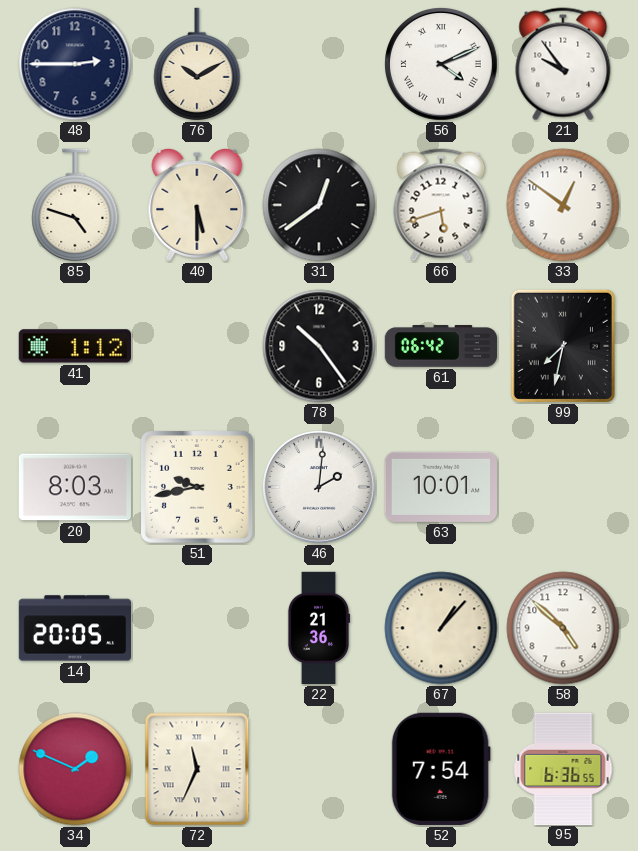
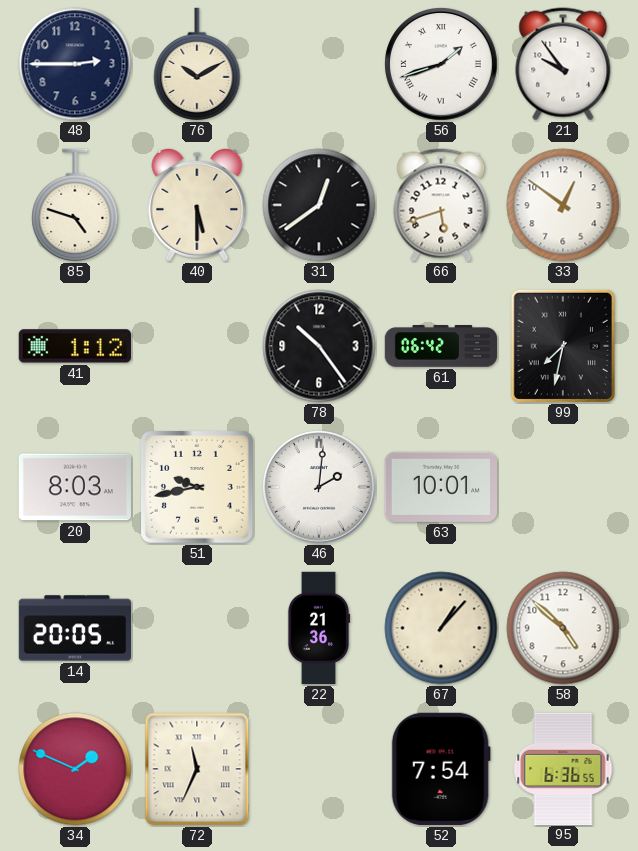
56: 4:11 -> 1:42 (442, 65)
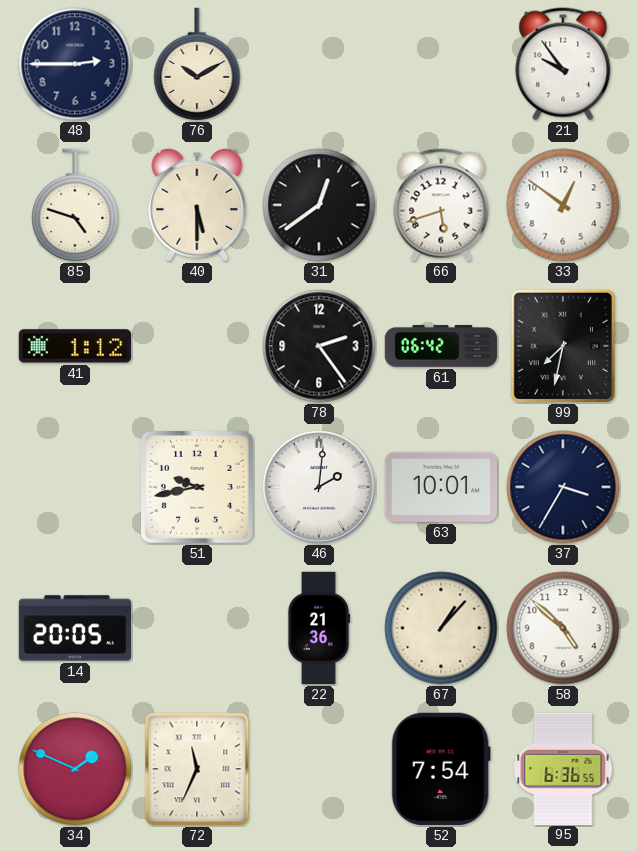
56: 1:42 -> none (442, 65)
78: 10:24 -> 2:24 (319, 346)
20: 8:03 -> none (75, 487)
37: none -> 3:35 (563, 487)
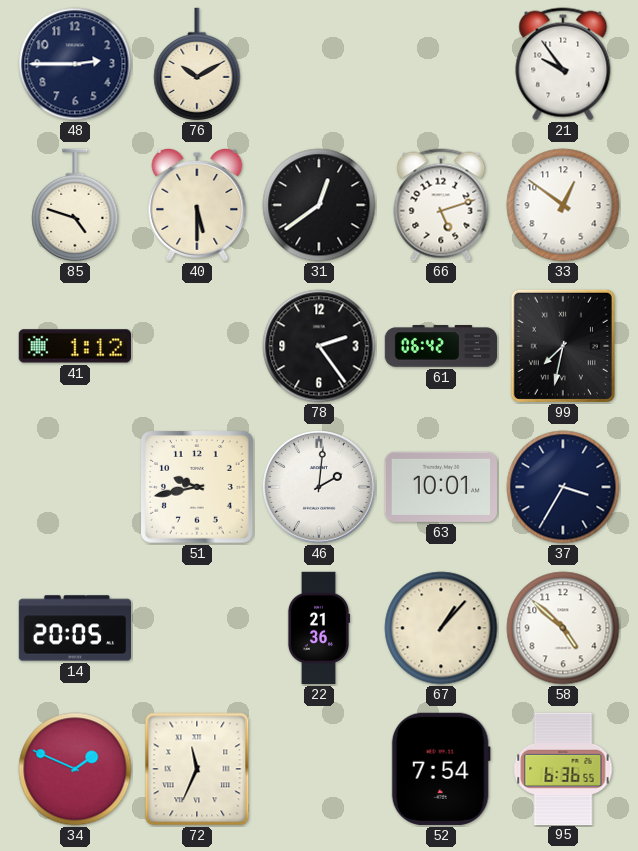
66: 5:42 -> 5:12 (441, 205)
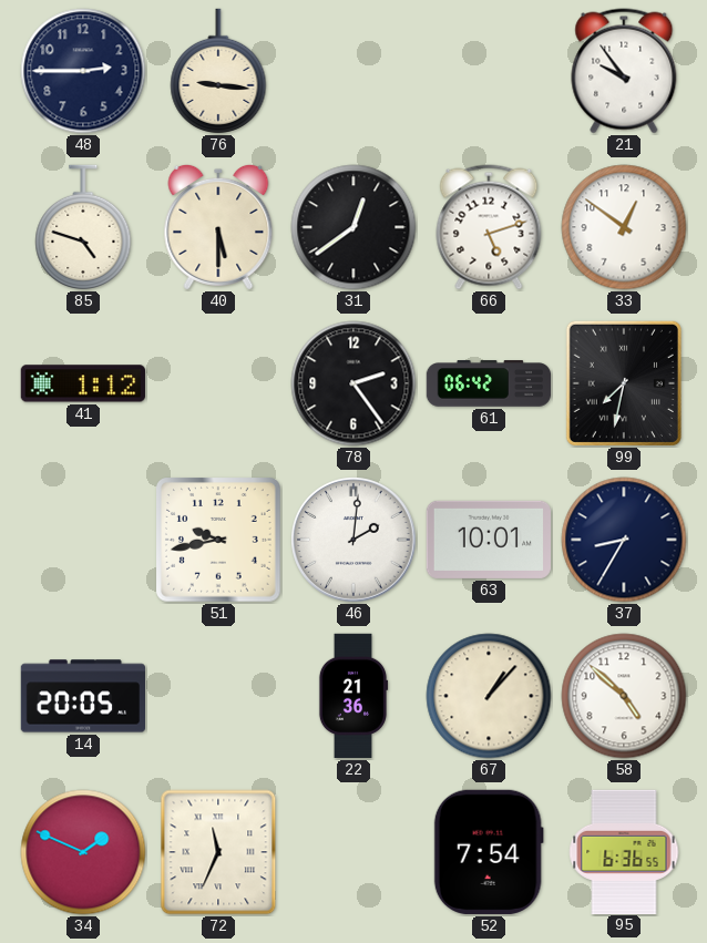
76: 10:10 -> 9:16 (218, 71)
37: 3:35 -> 8:35 (624, 540)
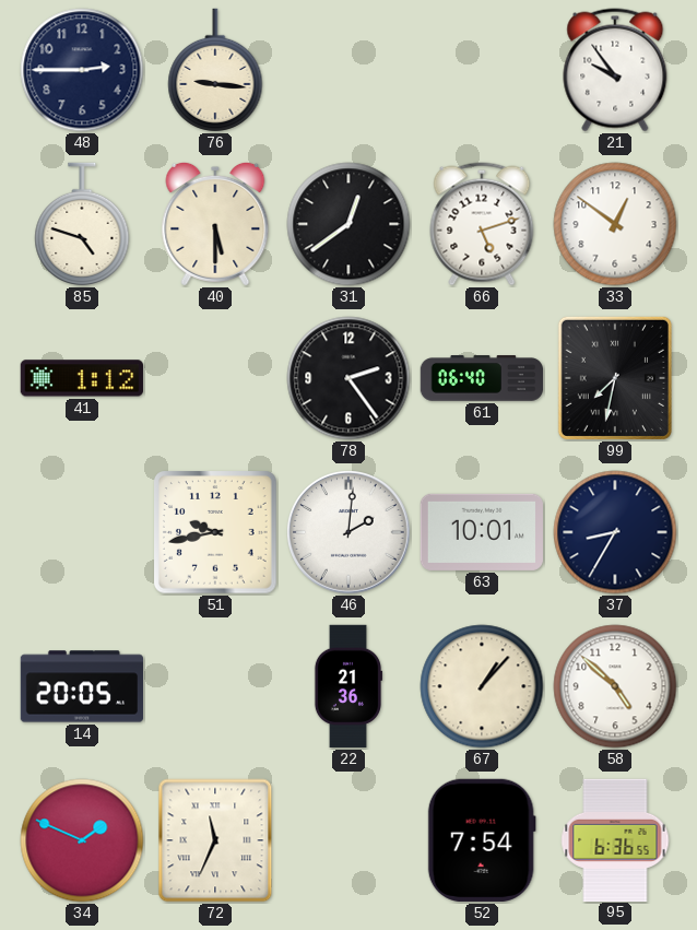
61: 06:42 -> 06:40 (482, 378)
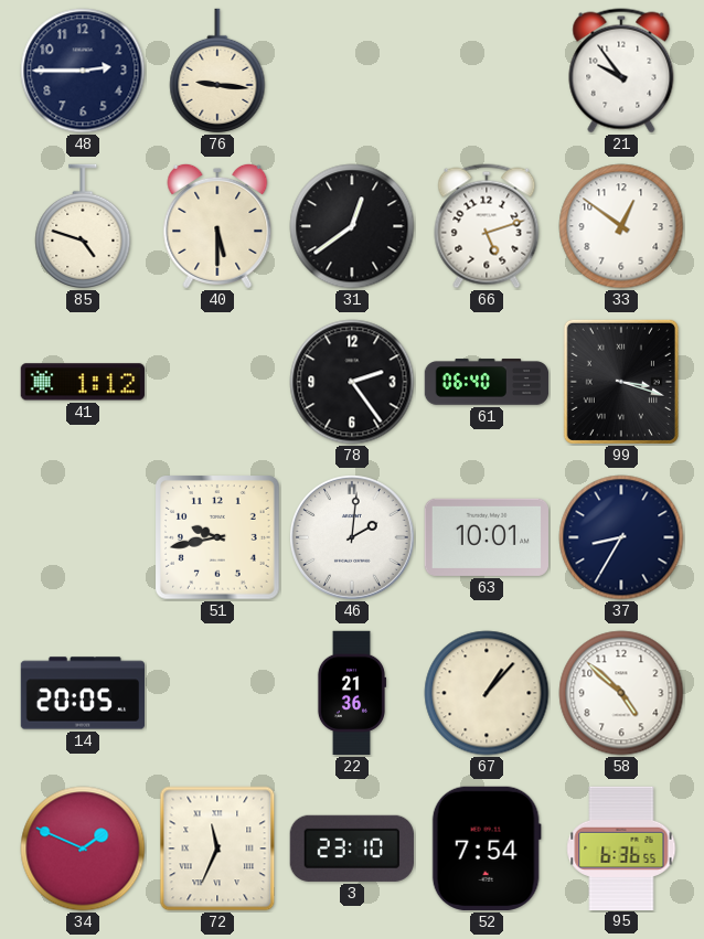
99: 7:32 -> 3:18 (621, 382)
3: none -> 23:10 (352, 849)
